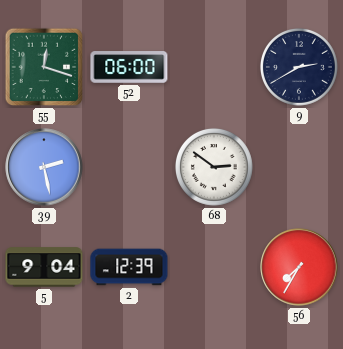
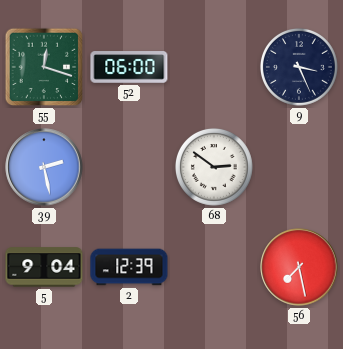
9: 2:40 -> 3:26 (299, 67)
56: 7:35 -> 7:28 (299, 267)
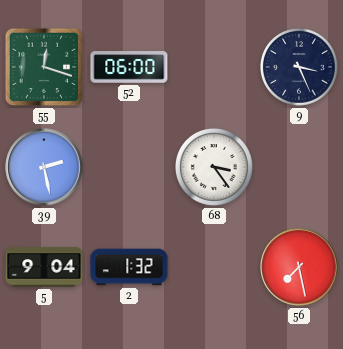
68: 2:51 -> 3:24 (214, 167)
2: 12:39 -> 1:32 (129, 267)
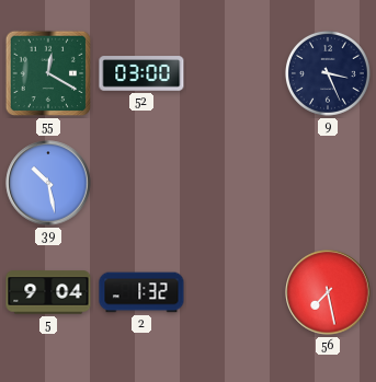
55: 12:18 -> 12:20 (48, 73)
52: 06:00 -> 03:00 (141, 73)
39: 2:28 -> 10:28 (48, 183)
68: 3:24 -> none (214, 167)
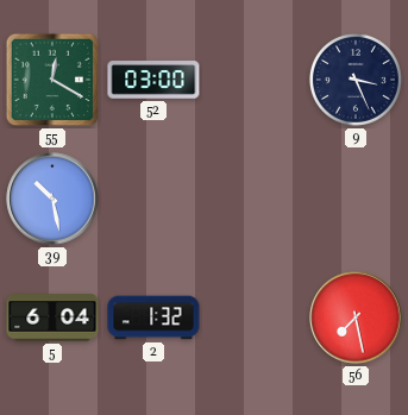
5: 9:04 -> 6:04 (52, 317)
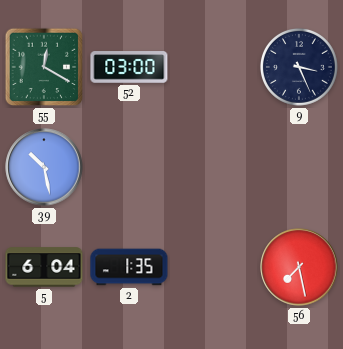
2: 1:32 -> 1:35 (129, 267)
